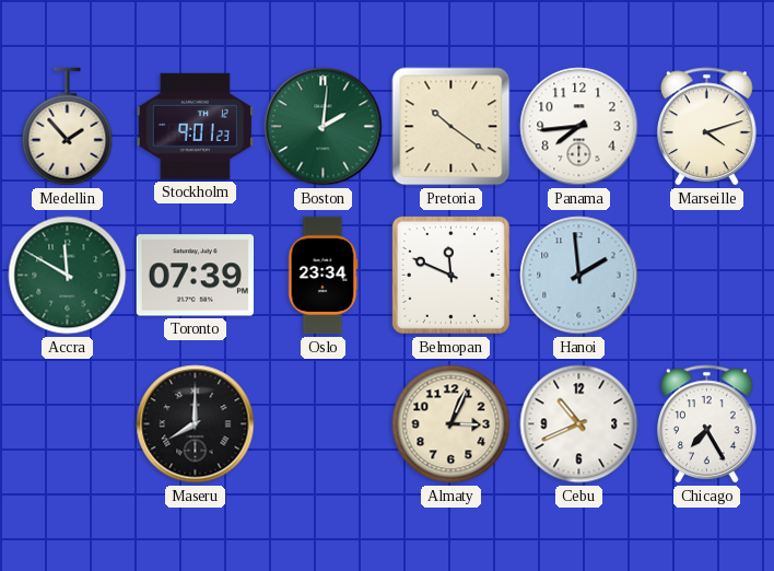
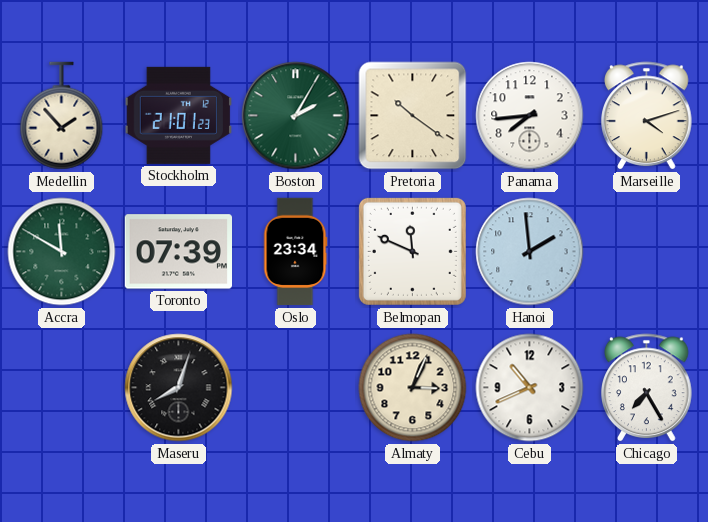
Stockholm: 9:01 -> 21:01 (178, 115)
Boston: 2:01 -> 2:05 (296, 116)
Maseru: 8:00 -> 8:03 (179, 388)
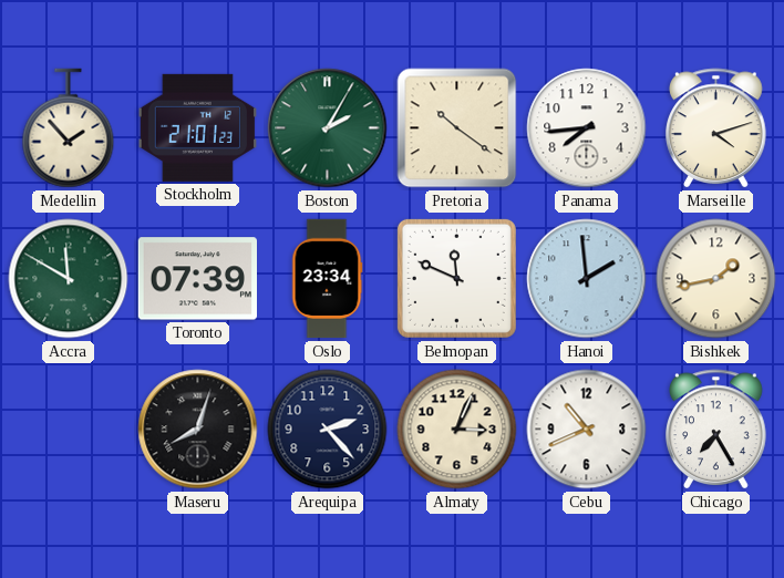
Bishkek: none -> 1:43 (716, 279)
Arequipa: none -> 2:23 (328, 430)
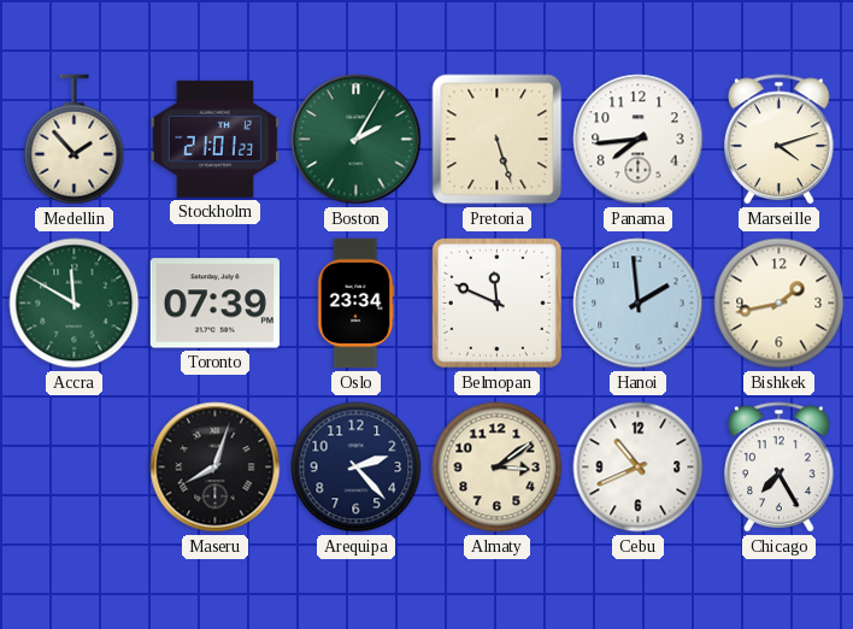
Pretoria: 10:21 -> 5:27 (498, 140)
Almaty: 3:04 -> 3:09 (498, 468)
